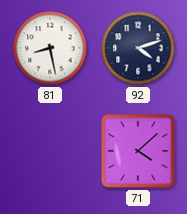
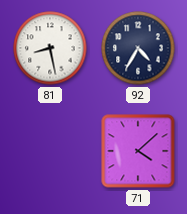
92: 4:12 -> 4:35 (138, 48)
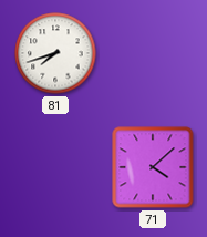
81: 8:28 -> 7:42 (55, 53)
92: 4:35 -> none (138, 48)
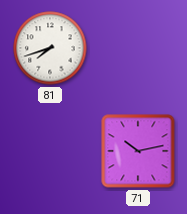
71: 4:08 -> 10:13 (138, 151)
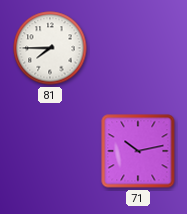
81: 7:42 -> 7:45 (50, 48)
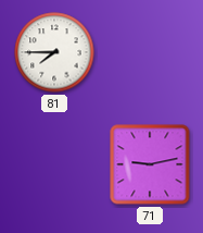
71: 10:13 -> 9:13 (150, 164)
